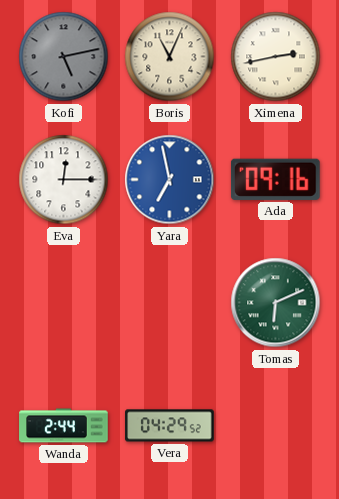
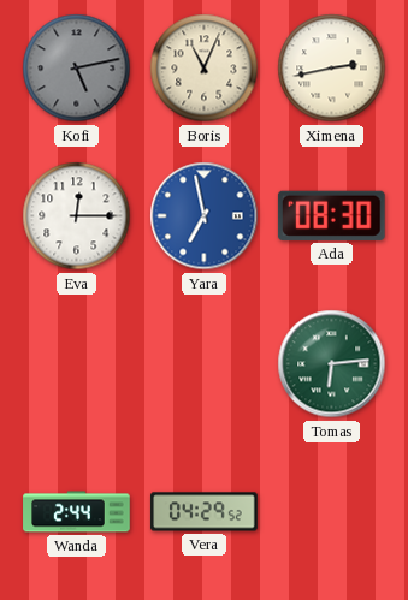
Ada: 09:16 -> 08:30 (331, 215)
Tomas: 6:11 -> 6:14 (332, 364)
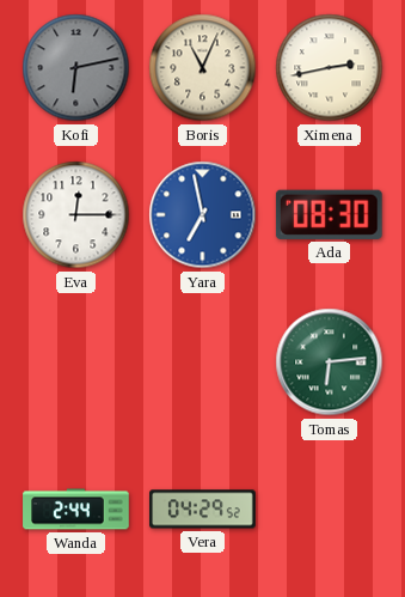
Kofi: 5:13 -> 6:13 (76, 68)
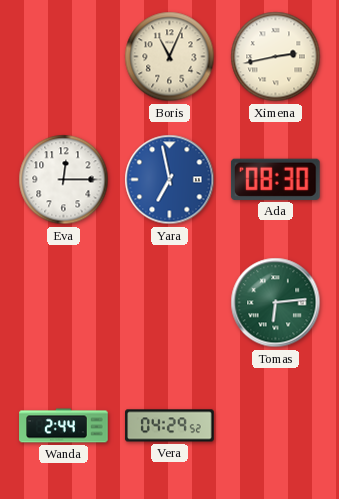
Kofi: 6:13 -> none (76, 68)
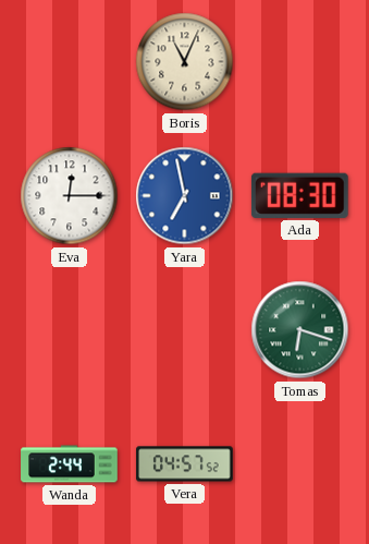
Ximena: 2:43 -> none (276, 57)
Tomas: 6:14 -> 6:18 (300, 330)
Vera: 04:29 -> 04:57 (185, 464)
